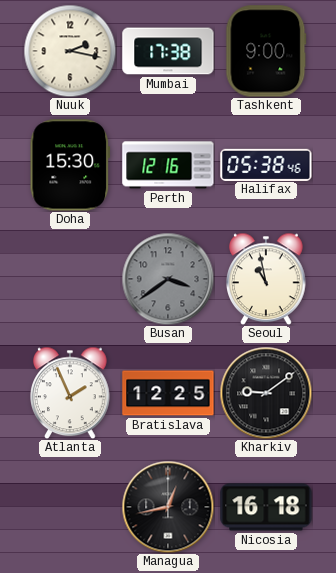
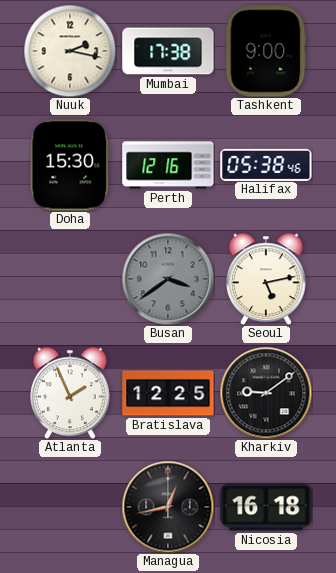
Seoul: 10:58 -> 5:13 (267, 279)
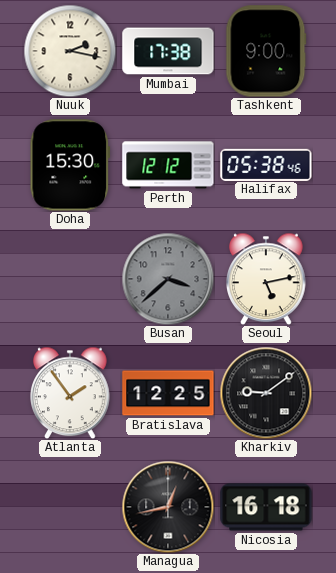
Perth: 12:16 -> 12:12 (168, 165)
Busan: 3:39 -> 3:38 (168, 279)
Atlanta: 1:56 -> 1:54 (71, 393)
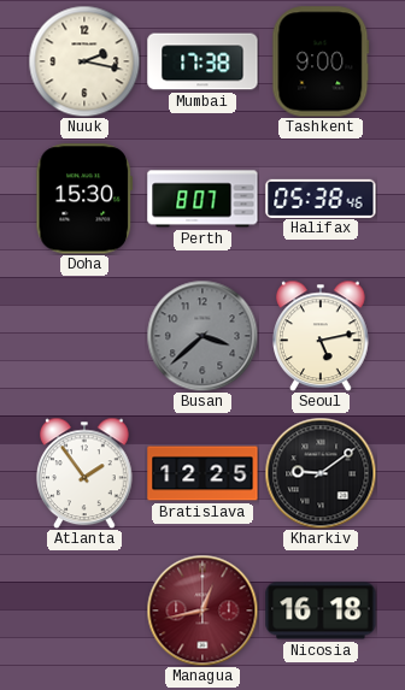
Perth: 12:12 -> 8:07 (202, 199)
Managua dial: black -> burgundy (202, 611)
